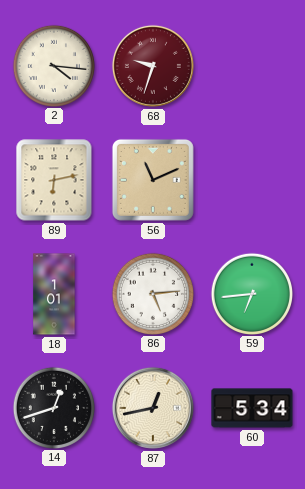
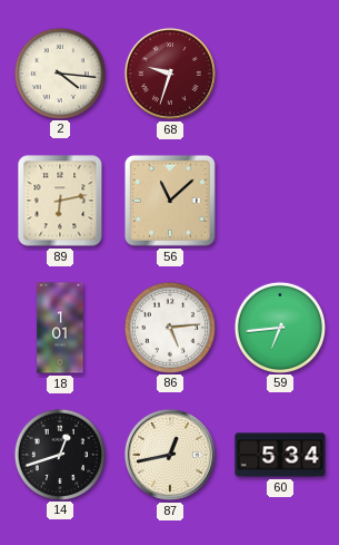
56: 11:11 -> 11:08 (170, 201)
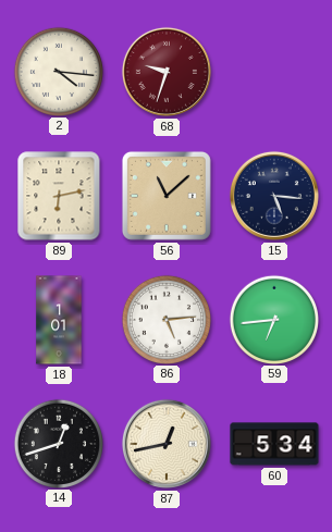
15: none -> 5:16 (274, 196)
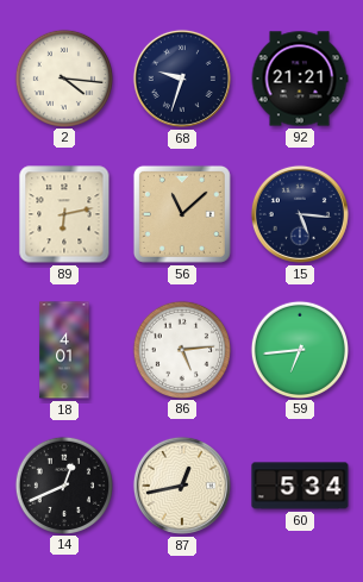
68 dial: burgundy -> navy (182, 79)
92: none -> 21:21 (300, 79)
18: 1:01 -> 4:01 (64, 350)
14: 12:42 -> 12:41 (63, 484)
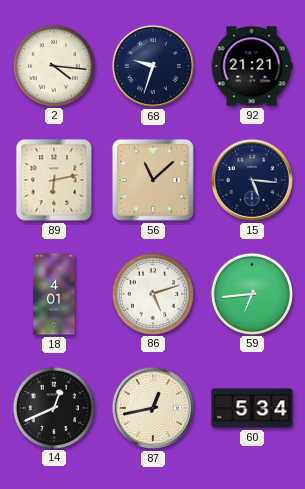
86: 5:14 -> 5:12 (152, 293)
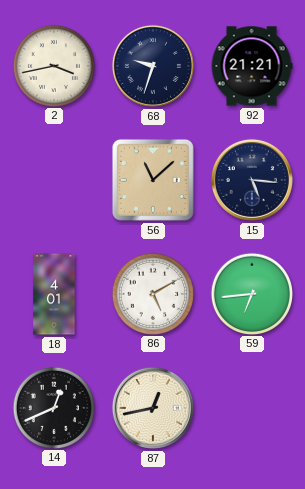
2: 4:16 -> 3:43 (53, 65)
89: 6:13 -> none (54, 180)
86: 5:12 -> 5:10 (152, 293)
60: 5:34 -> none (252, 408)
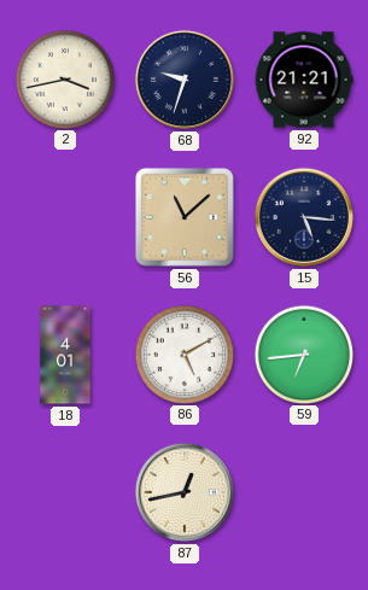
14: 12:41 -> none (53, 407)
